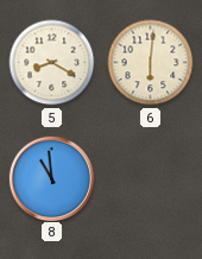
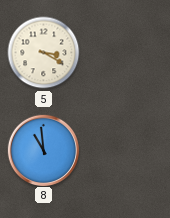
5: 8:20 -> 3:20 (44, 53)
6: 6:01 -> none (151, 63)
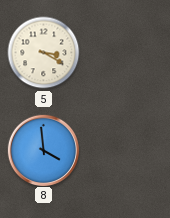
8: 10:59 -> 3:59 (43, 150)
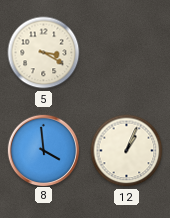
12: none -> 1:04 (127, 151)
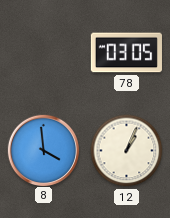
5: 3:20 -> none (44, 53)
78: none -> 03:05 (126, 53)
